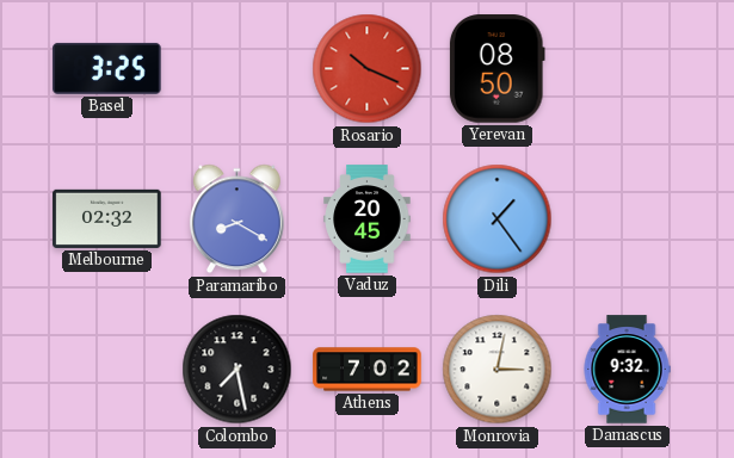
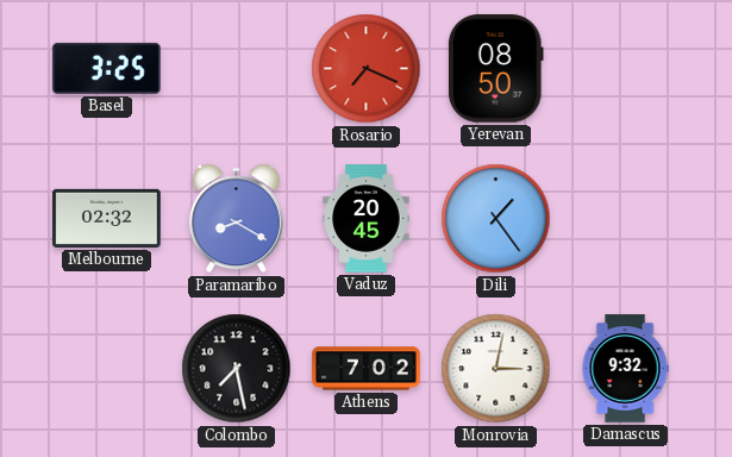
Rosario: 10:19 -> 7:19 (367, 69)
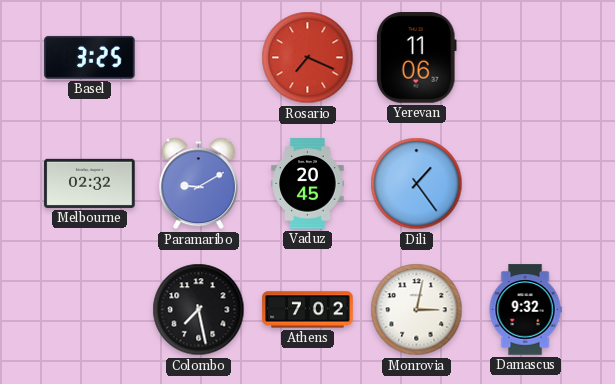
Yerevan: 08:50 -> 11:06 (416, 58)
Paramaribo: 8:20 -> 9:10 (198, 184)
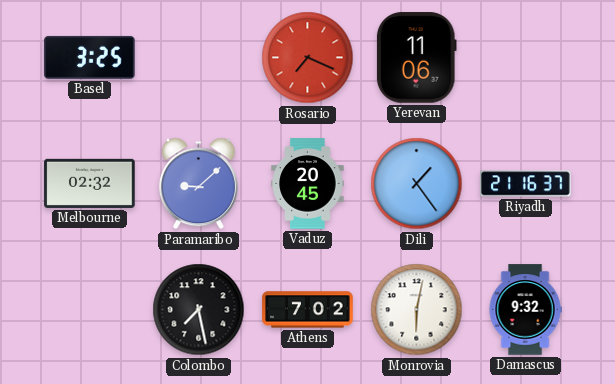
Paramaribo: 9:10 -> 9:08 (198, 184)
Riyadh: none -> 21:16 (526, 184)
Monrovia: 3:02 -> 6:02 (417, 310)
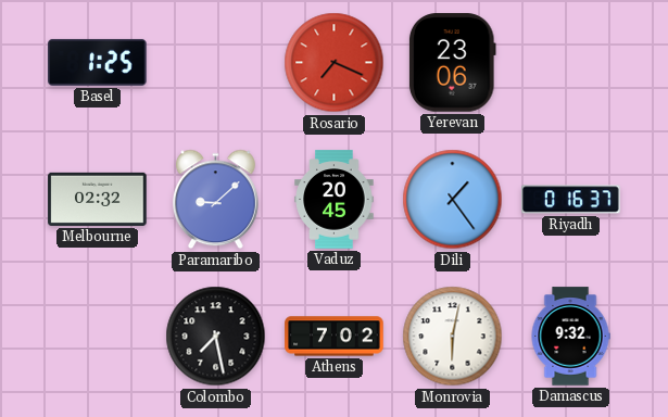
Basel: 3:25 -> 1:25 (98, 62)
Yerevan: 11:06 -> 23:06 (452, 63)
Riyadh: 21:16 -> 0:16 (571, 200)
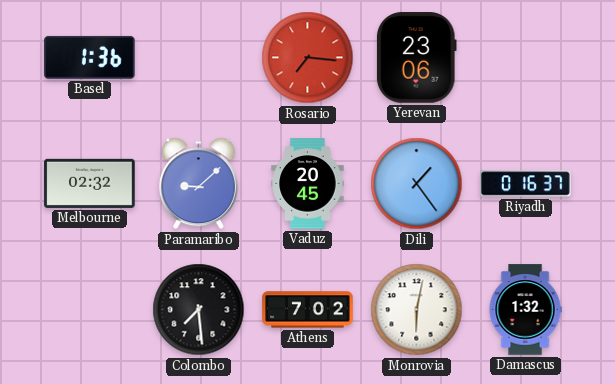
Basel: 1:25 -> 1:36 (90, 57)
Rosario: 7:19 -> 7:16 (308, 58)
Colombo: 7:28 -> 7:29 (199, 310)
Damascus: 9:32 -> 1:32 (525, 310)
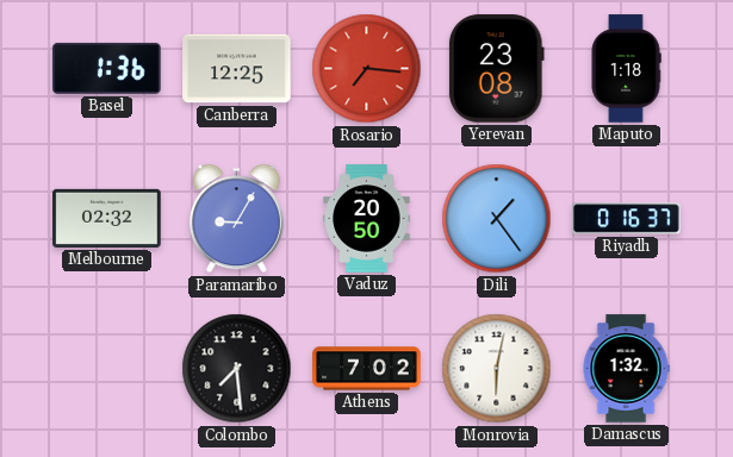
Canberra: none -> 12:25 (237, 69)
Yerevan: 23:06 -> 23:08 (496, 69)
Maputo: none -> 1:18 (626, 69)
Paramaribo: 9:08 -> 9:05 (236, 219)
Vaduz: 20:45 -> 20:50 (367, 219)
